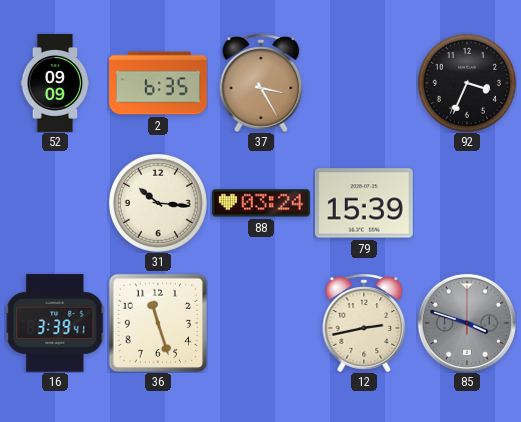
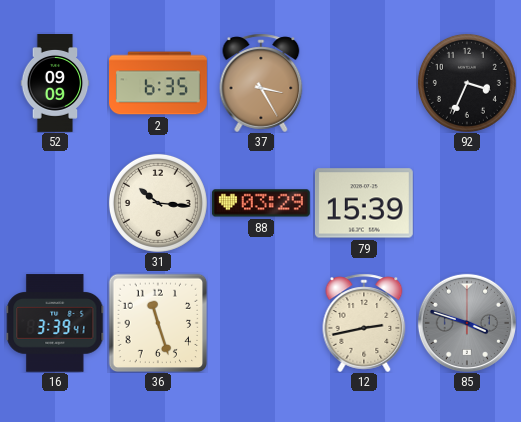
88: 03:24 -> 03:29 (261, 203)
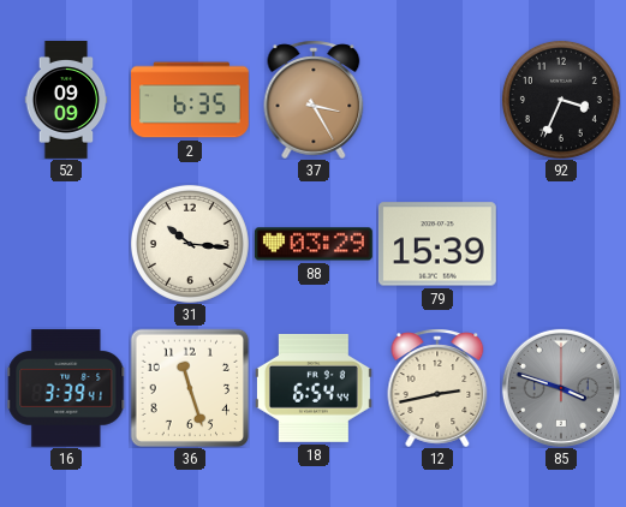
18: none -> 6:54 (314, 388)
